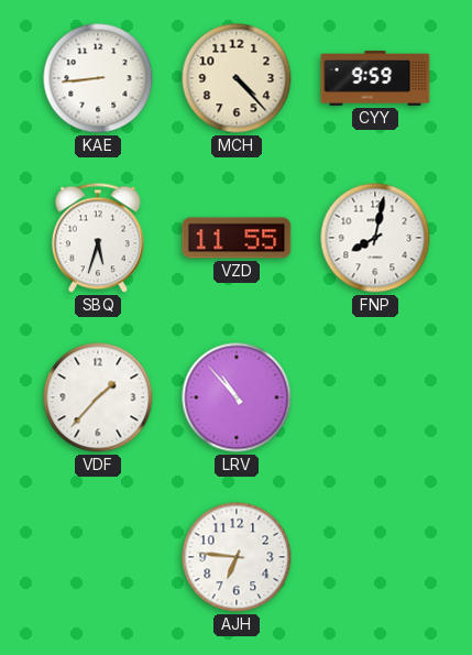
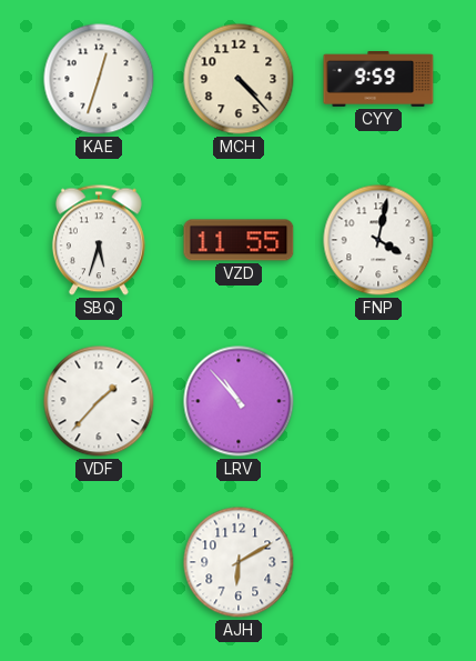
KAE: 8:44 -> 12:33 (99, 79)
FNP: 8:02 -> 4:02 (378, 240)
AJH: 6:46 -> 6:10 (239, 562)
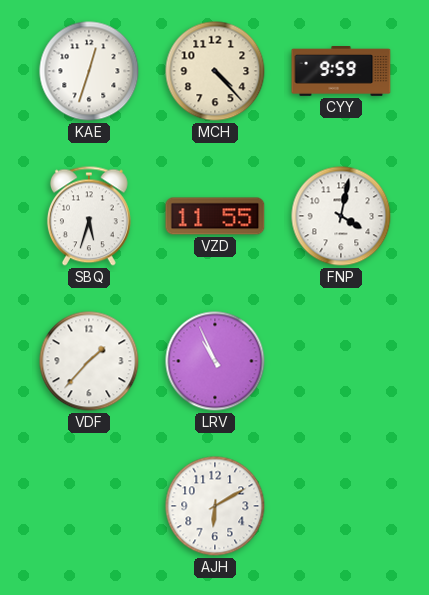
LRV: 10:53 -> 10:56 (215, 361)
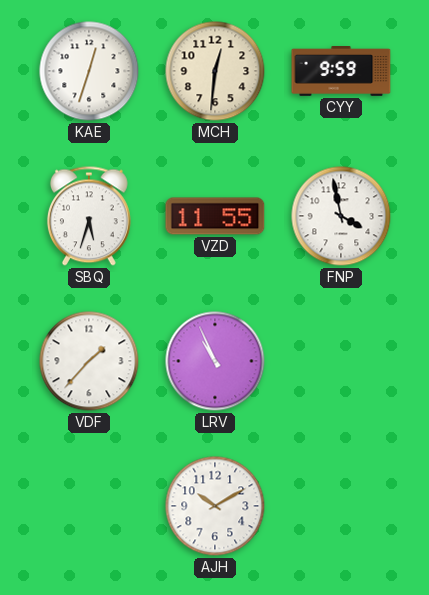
MCH: 4:23 -> 12:31 (215, 71)
FNP: 4:02 -> 3:58 (341, 216)
AJH: 6:10 -> 10:10 (215, 506)
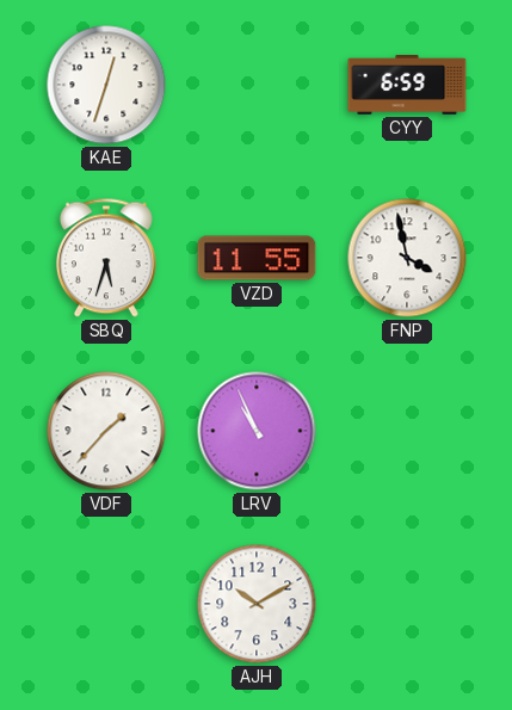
MCH: 12:31 -> none (215, 71)
CYY: 9:59 -> 6:59 (407, 86)
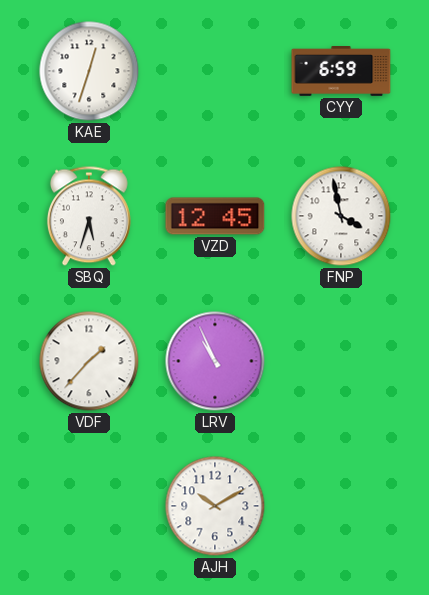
VZD: 11:55 -> 12:45 (215, 216)
